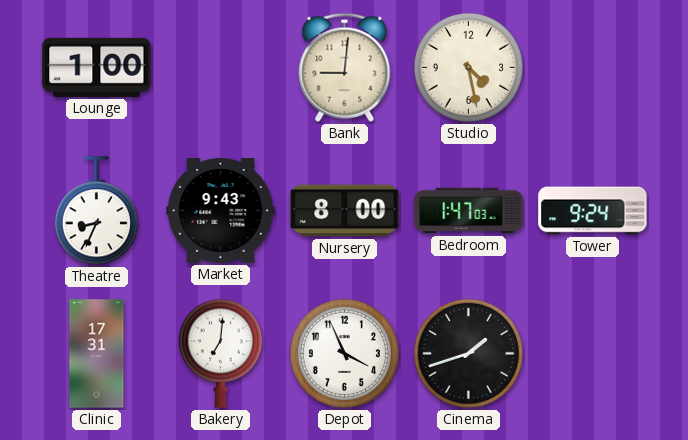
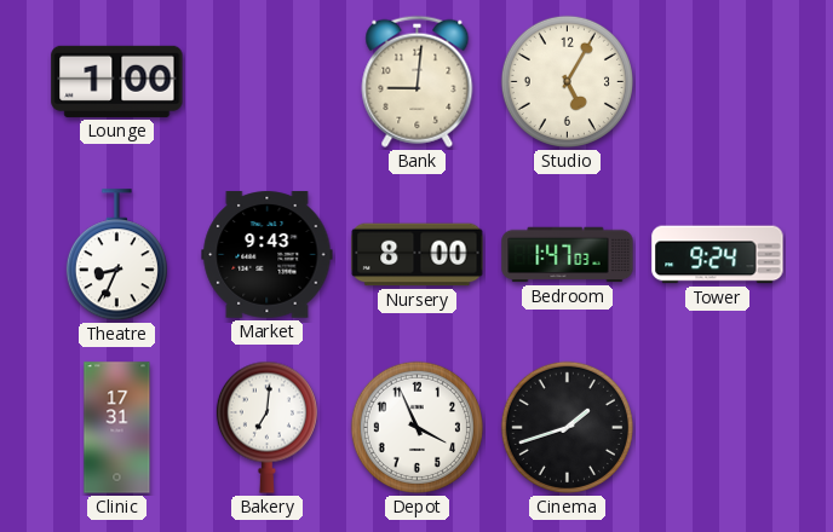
Studio: 4:28 -> 5:05 (567, 81)
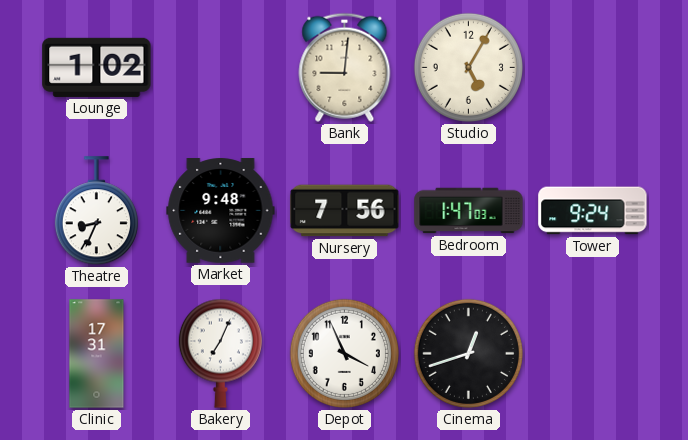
Lounge: 1:00 -> 1:02 (97, 67)
Market: 9:43 -> 9:48 (221, 211)
Nursery: 8:00 -> 7:56 (345, 211)
Bakery: 7:01 -> 7:04 (220, 353)
Cinema: 1:42 -> 12:42 (468, 353)
